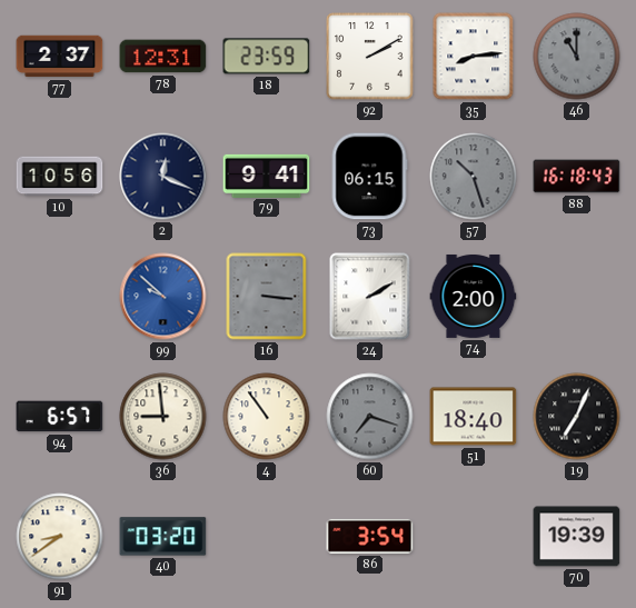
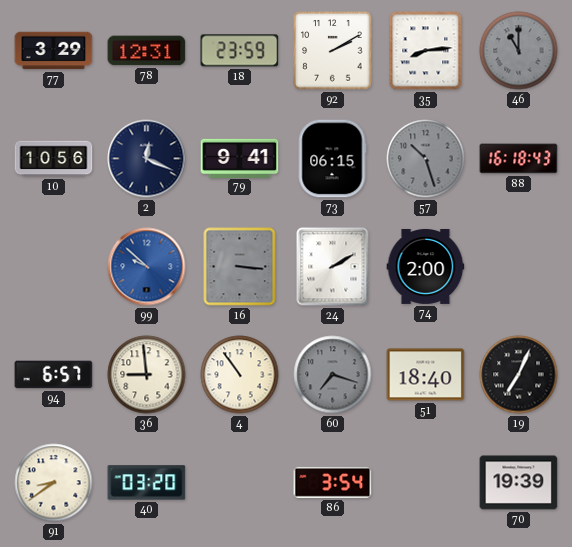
77: 2:37 -> 3:29 (54, 51)
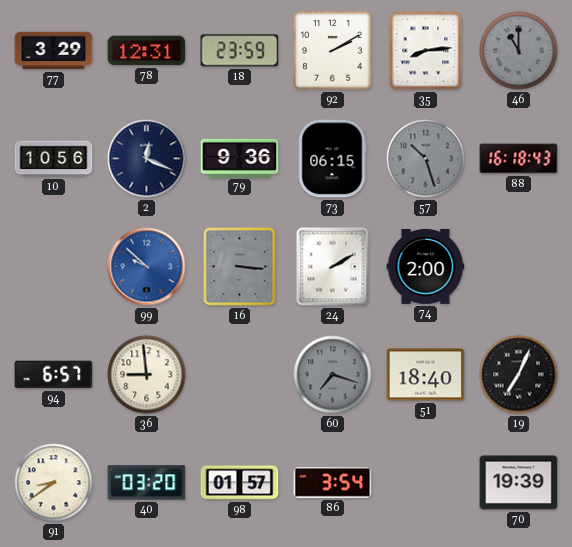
79: 9:41 -> 9:36 (240, 158)
4: 10:54 -> none (240, 375)
98: none -> 01:57 (240, 483)
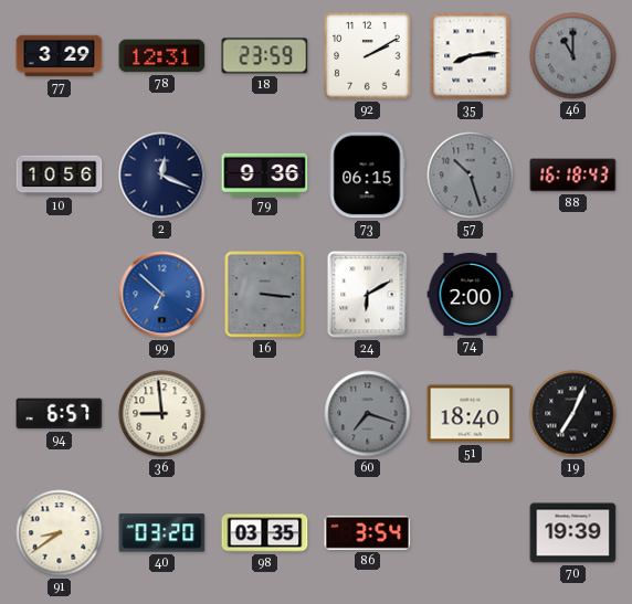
99: 9:52 -> 6:52 (162, 295)
24: 2:10 -> 6:10 (368, 295)
98: 01:57 -> 03:35 (265, 533)
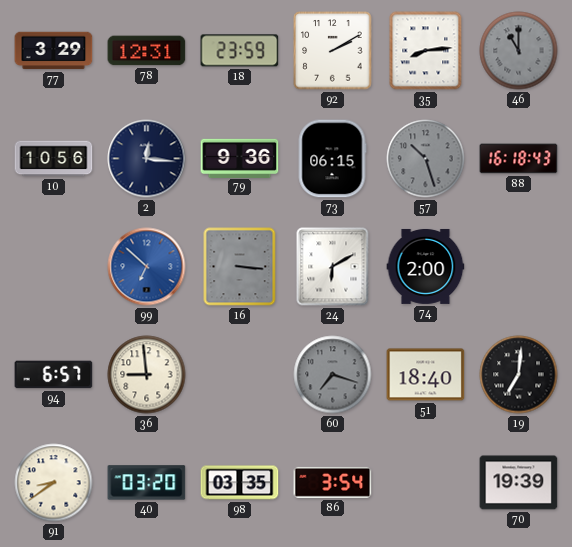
2: 12:19 -> 12:16 (147, 159)
19: 7:04 -> 7:01 (519, 375)
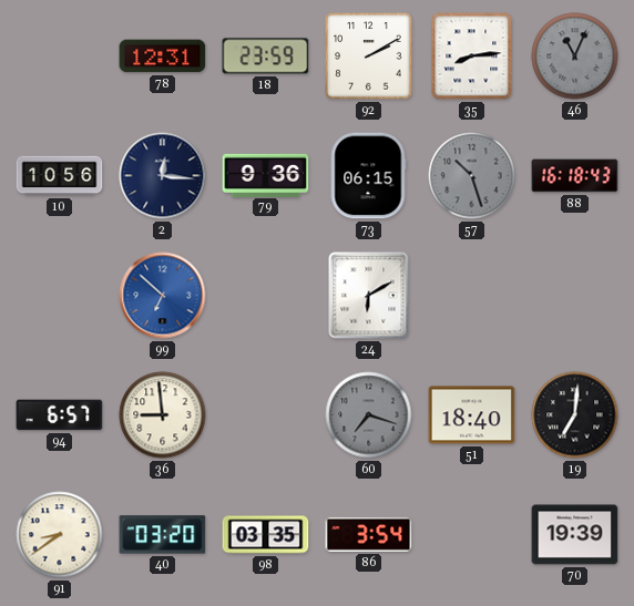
77: 3:29 -> none (54, 51)
46: 11:00 -> 11:04 (575, 57)
16: 3:16 -> none (240, 267)
74: 2:00 -> none (426, 266)
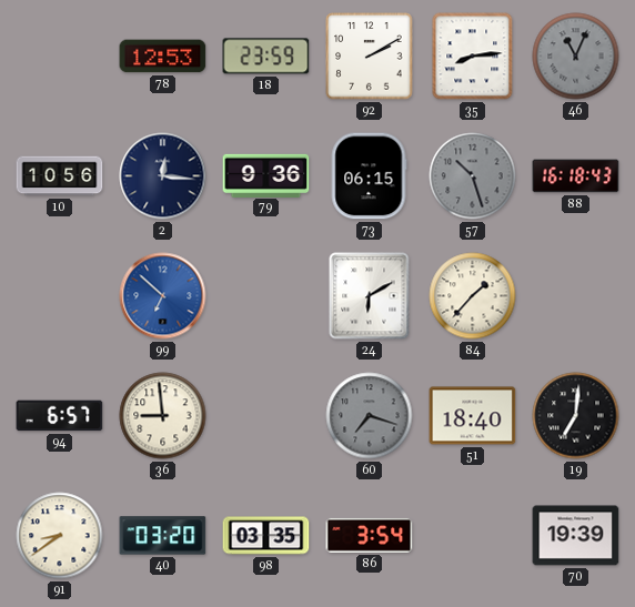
78: 12:31 -> 12:53 (163, 57)
84: none -> 1:37 (473, 296)
